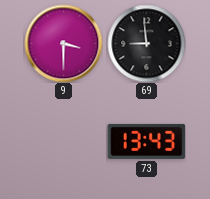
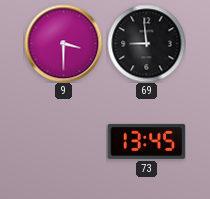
73: 13:43 -> 13:45 (146, 141)
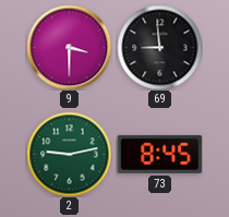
2: none -> 9:13 (69, 154)
73: 13:45 -> 8:45 (159, 154)
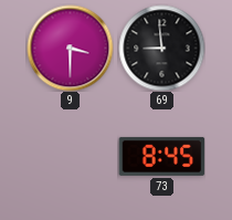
2: 9:13 -> none (69, 154)
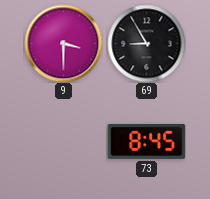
69: 8:59 -> 8:55 (146, 43)
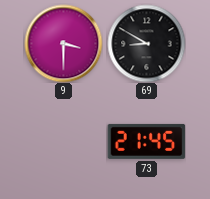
69: 8:55 -> 8:50 (146, 43)
73: 8:45 -> 21:45 (146, 141)
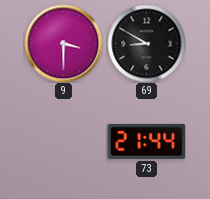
73: 21:45 -> 21:44 (146, 141)
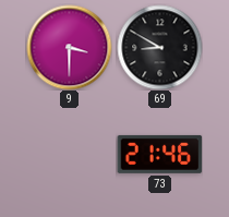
73: 21:44 -> 21:46 (159, 154)
